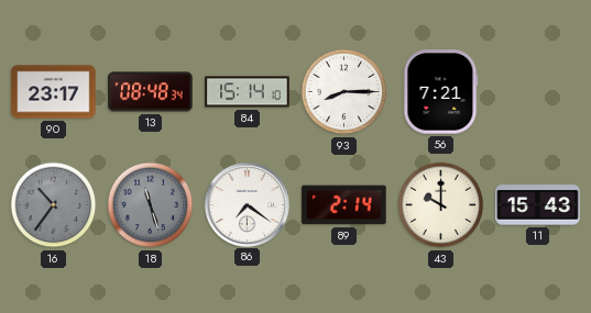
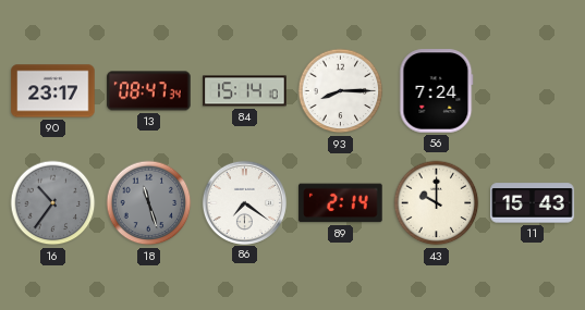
13: 08:48 -> 08:47 (149, 91)
56: 7:21 -> 7:24 (437, 91)
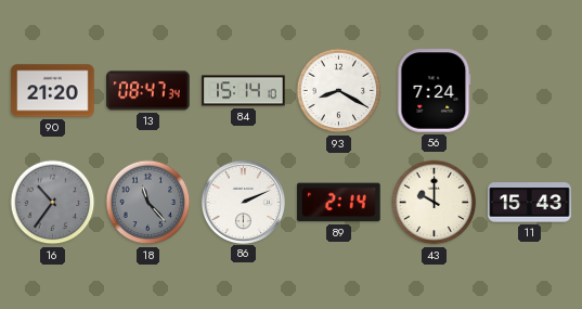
90: 23:17 -> 21:20 (53, 91)
93: 8:15 -> 8:20 (339, 91)
18: 11:27 -> 11:23 (148, 203)
86: 7:21 -> 2:11 (243, 202)
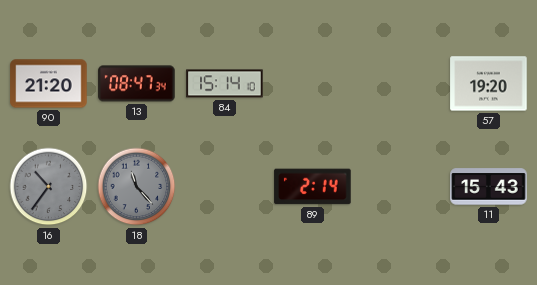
93: 8:20 -> none (339, 91)
56: 7:24 -> none (435, 91)
57: none -> 19:20 (489, 84)
86: 2:11 -> none (243, 202)
43: 10:00 -> none (435, 203)
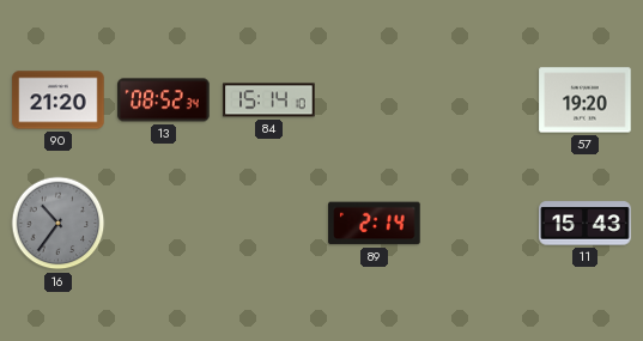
13: 08:47 -> 08:52 (164, 101)
18: 11:23 -> none (137, 187)
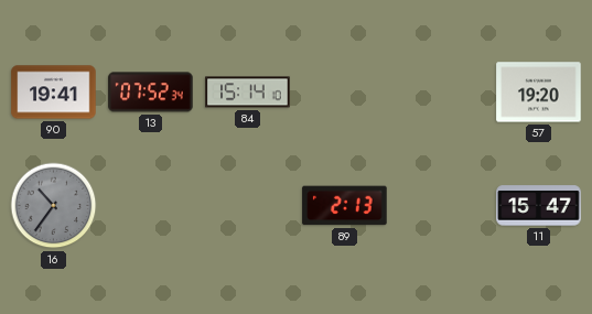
90: 21:20 -> 19:41 (54, 93)
13: 08:52 -> 07:52 (151, 93)
89: 2:14 -> 2:13 (345, 206)
11: 15:43 -> 15:47 (539, 206)
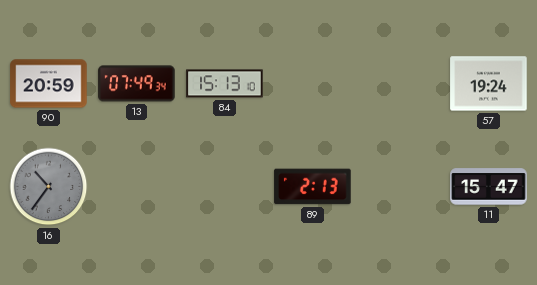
90: 19:41 -> 20:59 (49, 84)
13: 07:52 -> 07:49 (137, 84)
84: 15:14 -> 15:13 (225, 84)
57: 19:20 -> 19:24 (489, 84)
